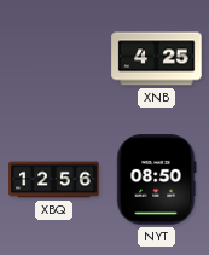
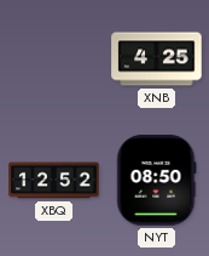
XBQ: 12:56 -> 12:52 (54, 181)
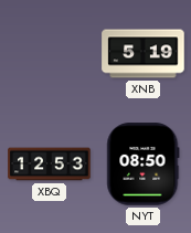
XNB: 4:25 -> 5:19 (144, 54)
XBQ: 12:52 -> 12:53 (50, 165)
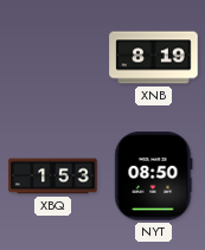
XNB: 5:19 -> 8:19 (154, 58)
XBQ: 12:53 -> 1:53 (53, 177)
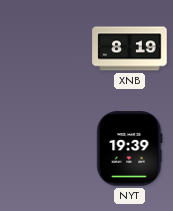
XBQ: 1:53 -> none (53, 177)
NYT: 08:50 -> 19:39 (130, 149)
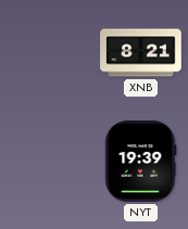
XNB: 8:19 -> 8:21 (141, 53)
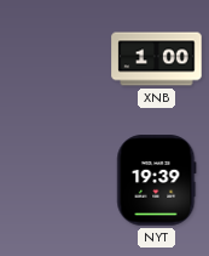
XNB: 8:21 -> 1:00 (157, 59)
